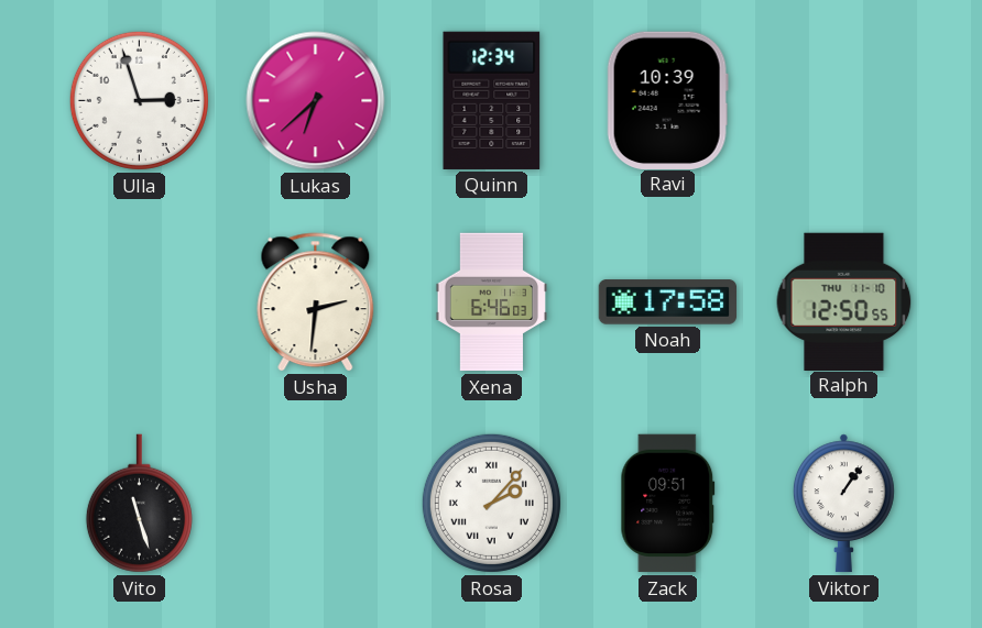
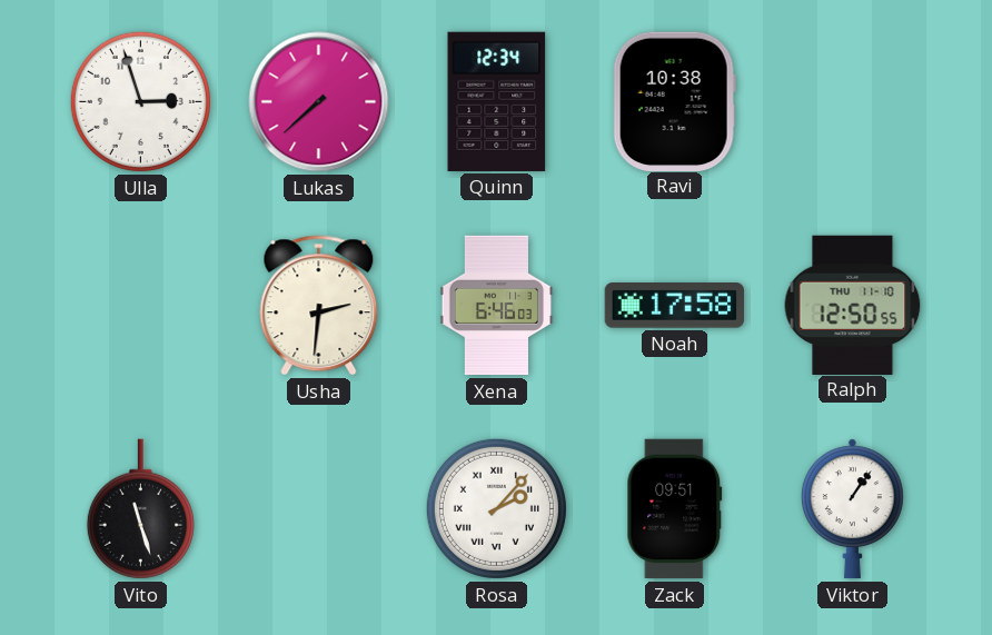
Lukas: 6:38 -> 7:38 (319, 102)
Ravi: 10:39 -> 10:38 (674, 101)
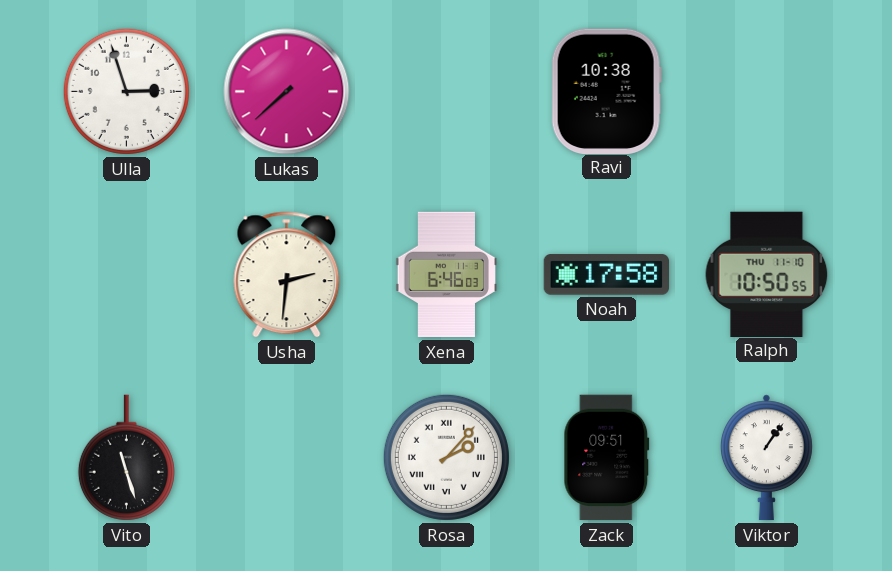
Quinn: 12:34 -> none (497, 101)
Ralph: 12:50 -> 10:50 (767, 274)
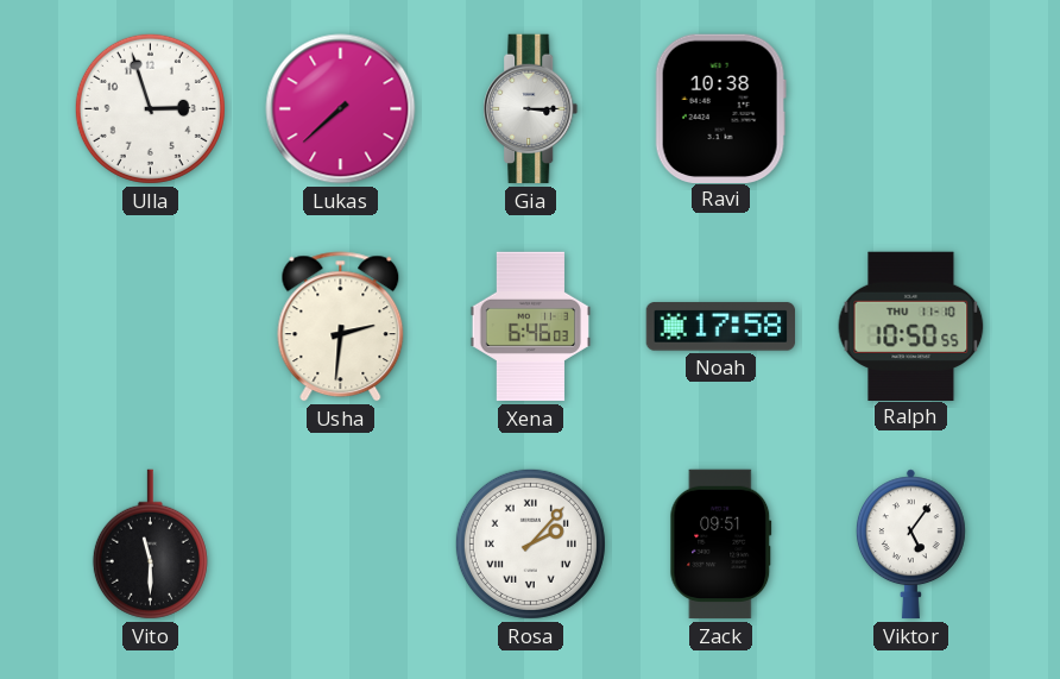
Gia: none -> 3:15 (531, 109)
Vito: 11:27 -> 11:30 (150, 545)
Viktor: 1:06 -> 5:06 (910, 545)
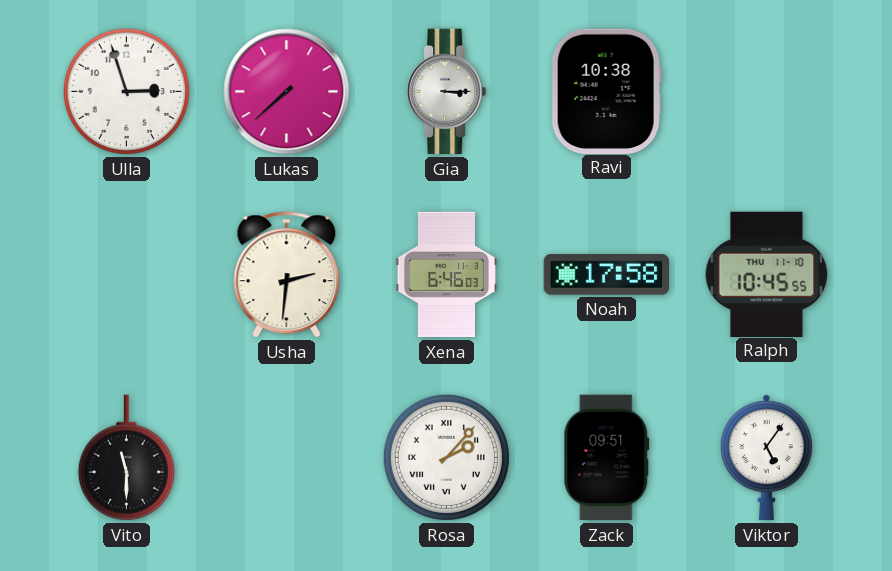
Ralph: 10:50 -> 10:45 (767, 274)
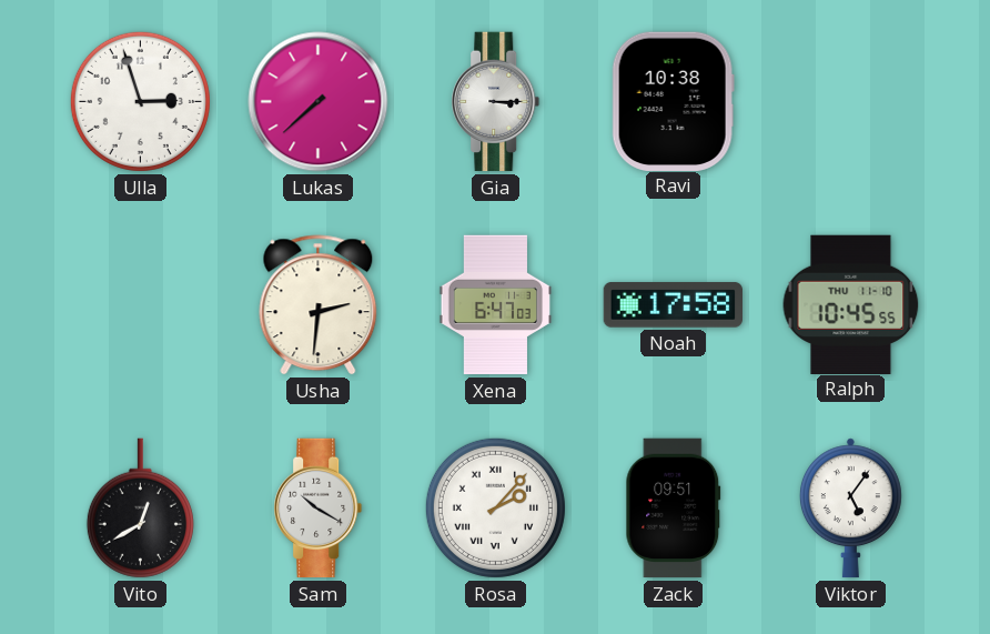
Xena: 6:46 -> 6:47 (496, 305)
Vito: 11:30 -> 12:40 (140, 509)
Sam: none -> 10:20 (319, 509)
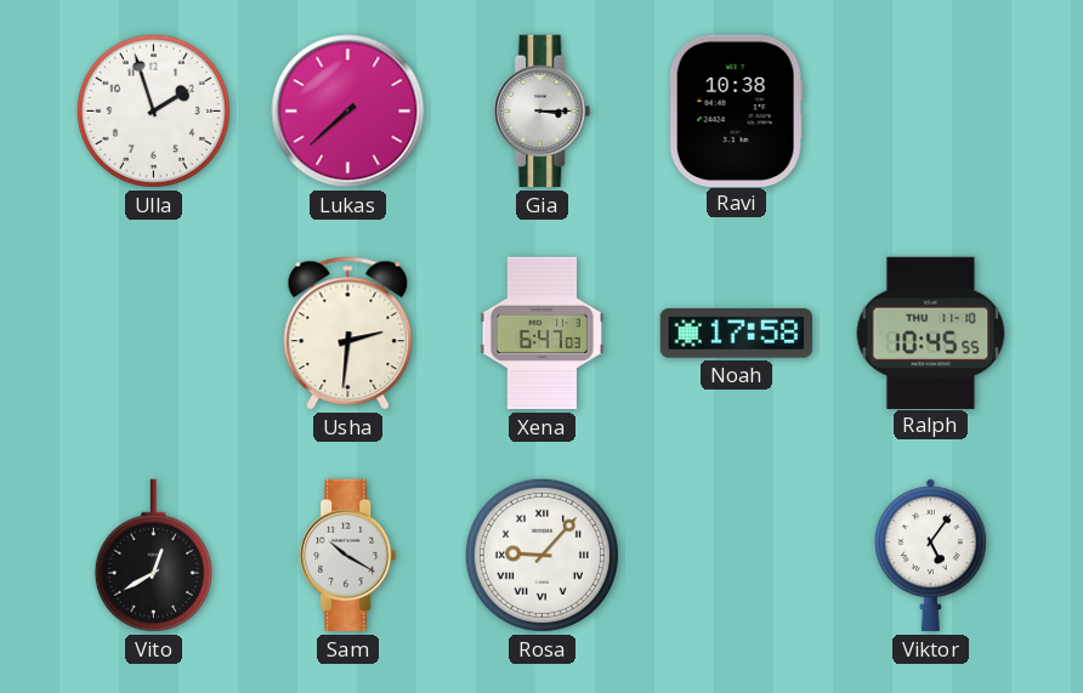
Ulla: 2:57 -> 1:57 (153, 110)
Rosa: 2:07 -> 9:07 (541, 555)
Zack: 09:51 -> none (674, 509)
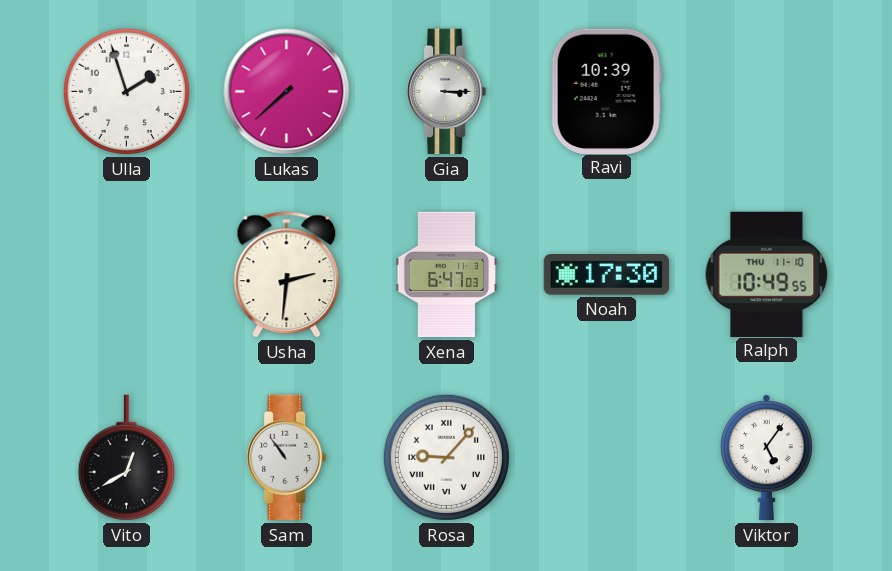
Ravi: 10:38 -> 10:39 (606, 91)
Noah: 17:58 -> 17:30 (607, 275)
Ralph: 10:45 -> 10:49 (767, 274)
Sam: 10:20 -> 10:54 (287, 458)
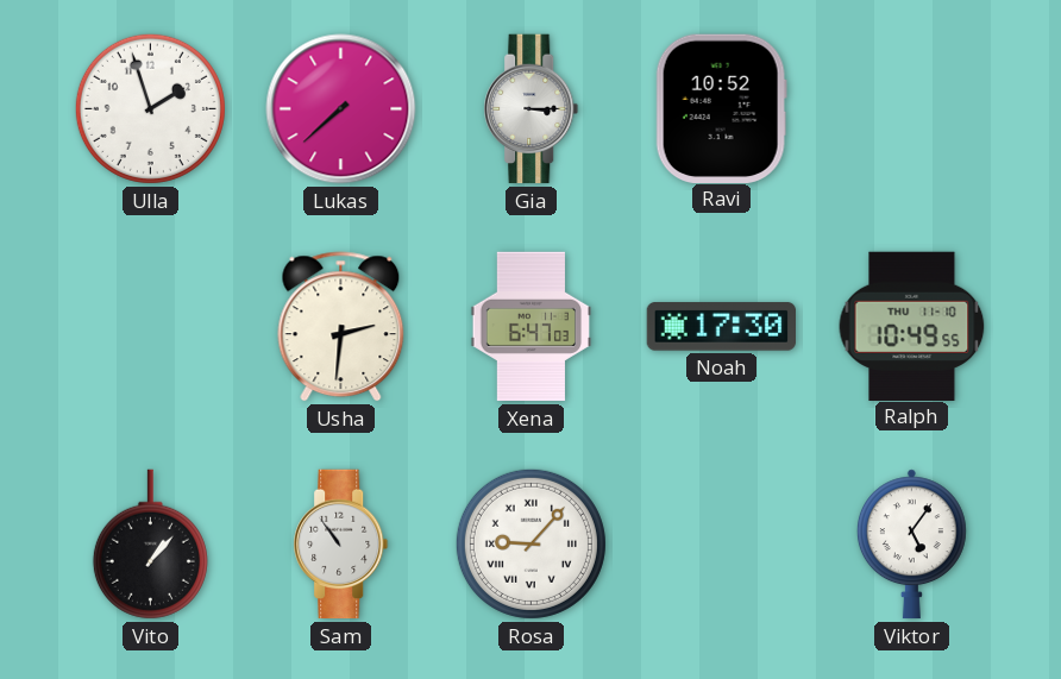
Ravi: 10:39 -> 10:52 (721, 108)
Vito: 12:40 -> 1:07 (150, 545)
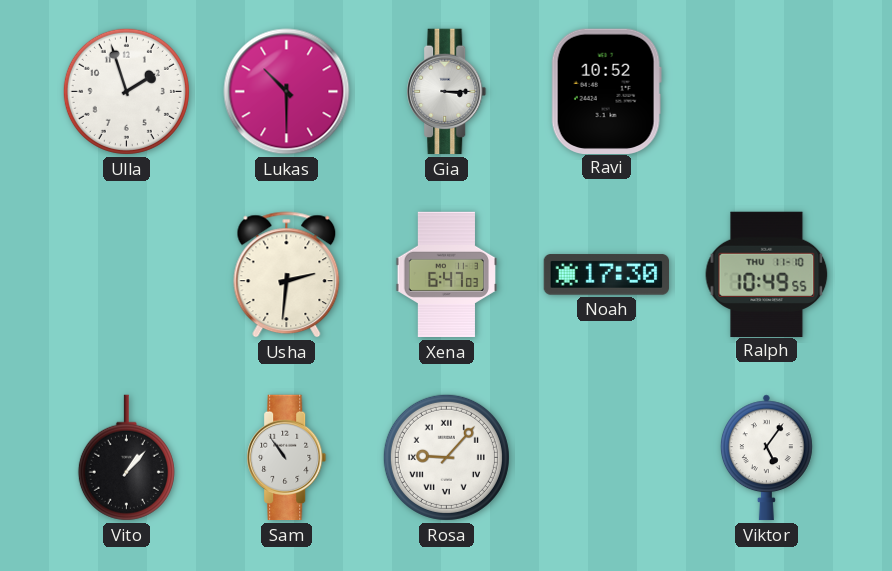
Lukas: 7:38 -> 10:30 (287, 92)
